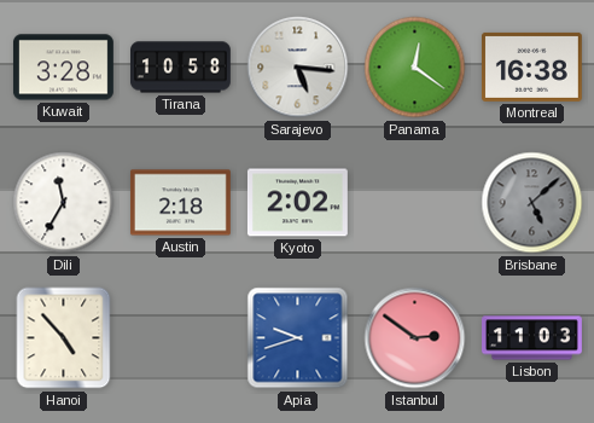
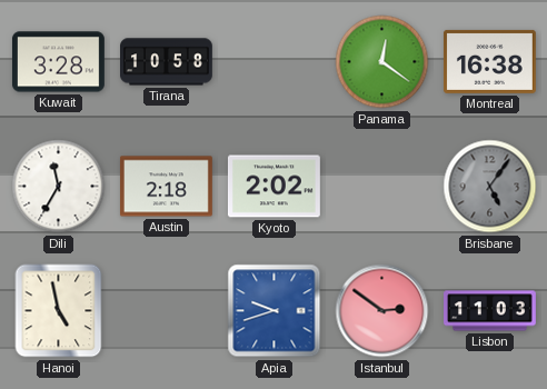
Sarajevo: 5:16 -> none (298, 68)
Brisbane: 5:08 -> 5:06 (490, 187)
Hanoi: 4:53 -> 4:58 (59, 311)
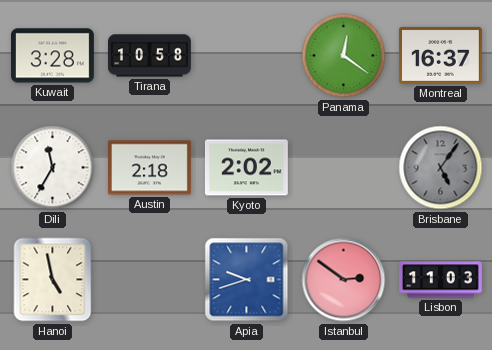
Montreal: 16:38 -> 16:37 (440, 55)
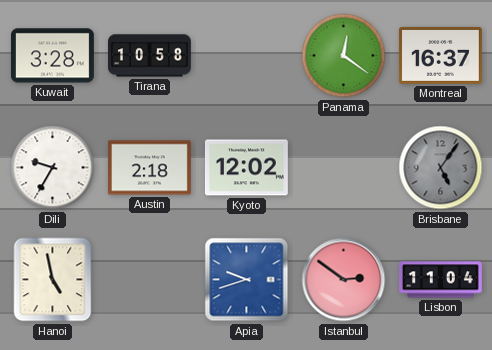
Dili: 11:35 -> 9:35 (53, 168)
Kyoto: 2:02 -> 12:02 (246, 168)
Lisbon: 11:03 -> 11:04 (441, 280)
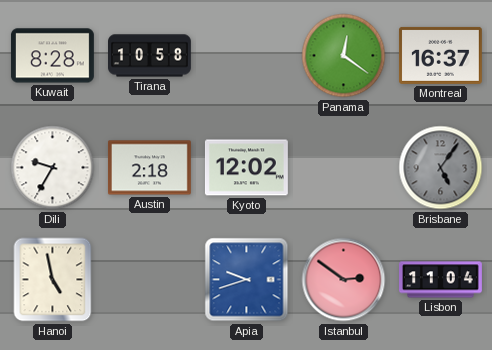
Kuwait: 3:28 -> 8:28 (52, 56)
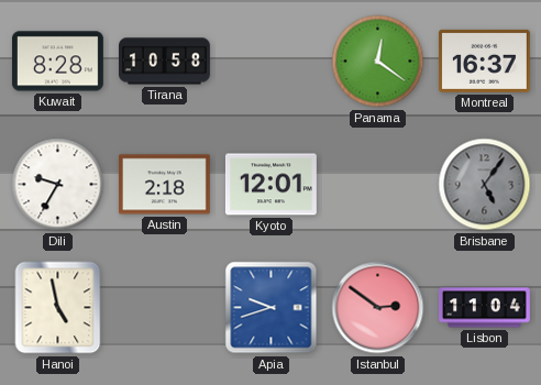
Kyoto: 12:02 -> 12:01 (270, 185)
